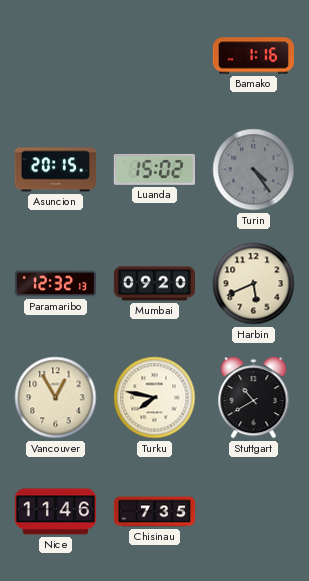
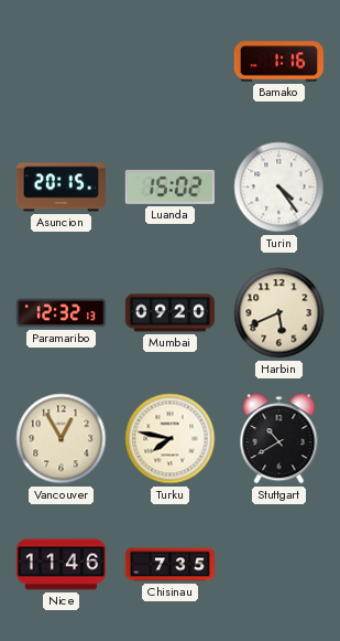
Turin dial: grey -> white (279, 188)
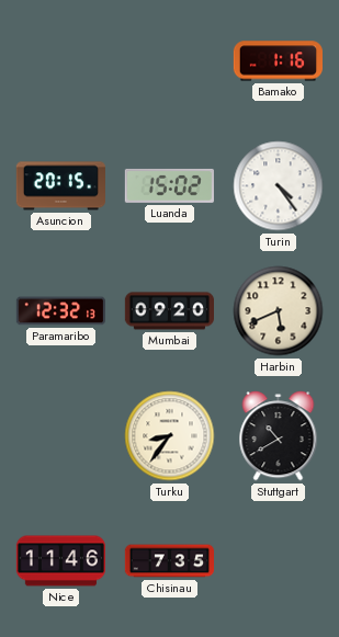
Vancouver: 12:55 -> none (62, 439)
Turku: 7:47 -> 8:36 (170, 436)
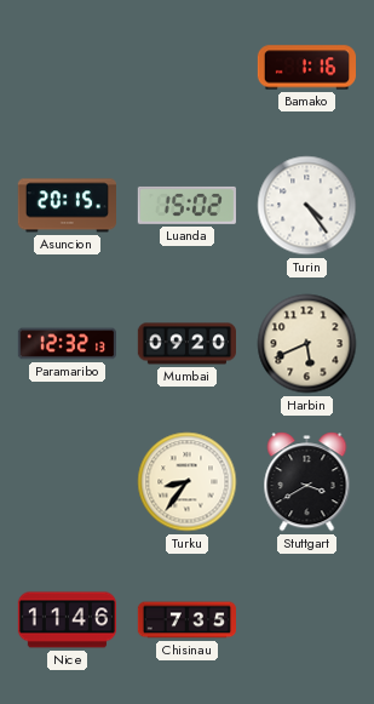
Stuttgart: 10:40 -> 3:40 (307, 482)
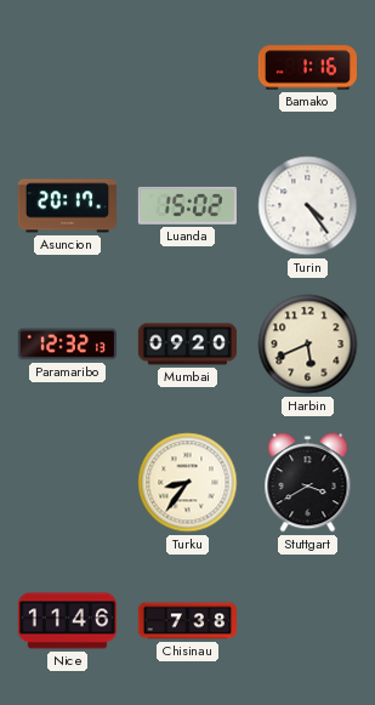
Asuncion: 20:15 -> 20:17 (67, 206)
Chisinau: 7:35 -> 7:38 (187, 621)
